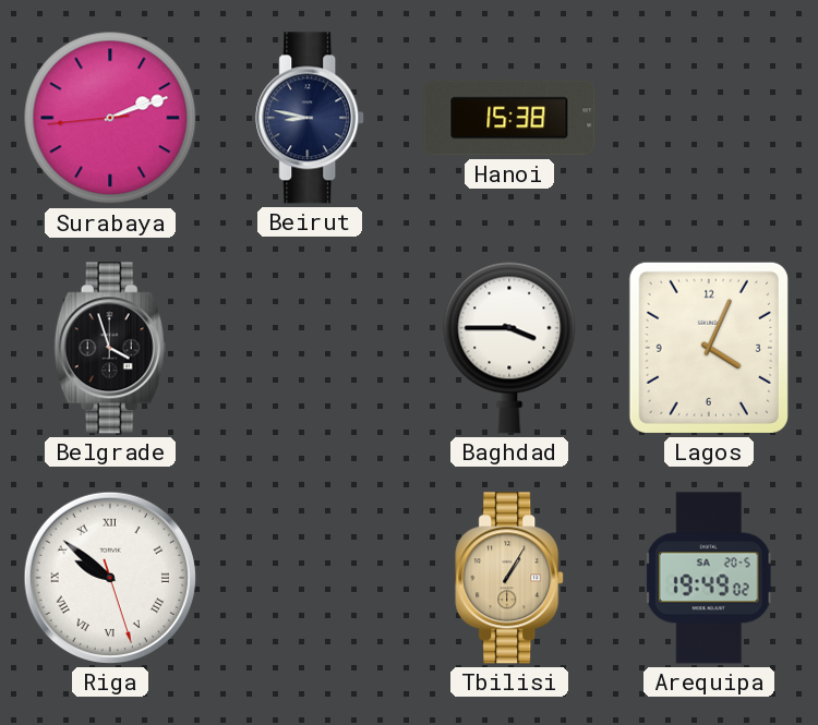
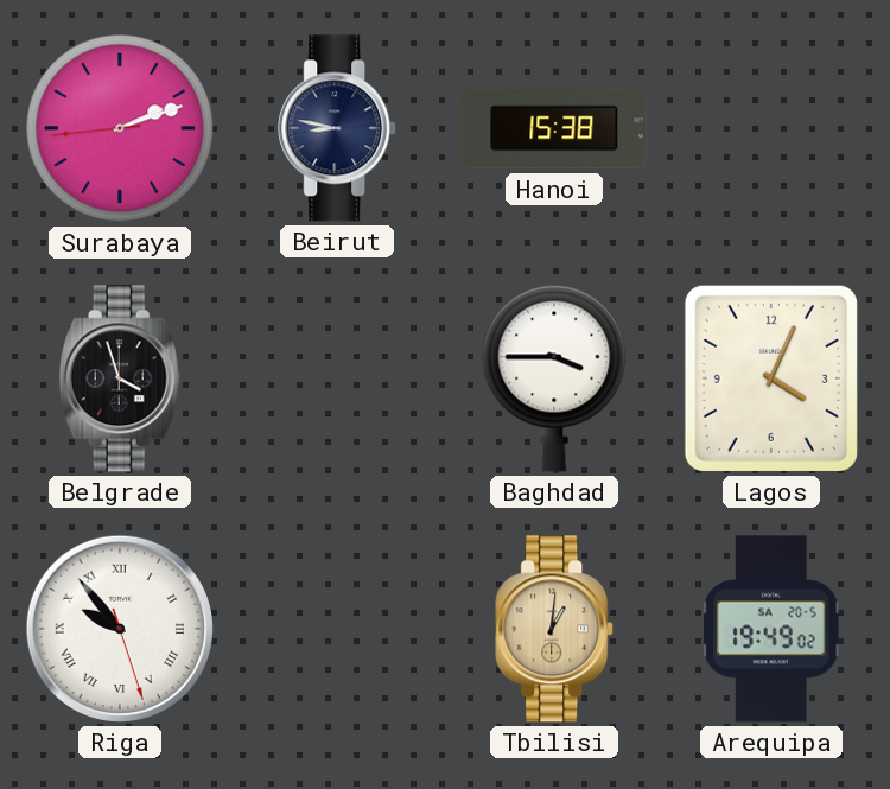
Riga: 9:51 -> 9:53 (120, 629)
Tbilisi: 1:05 -> 1:01 (555, 629)
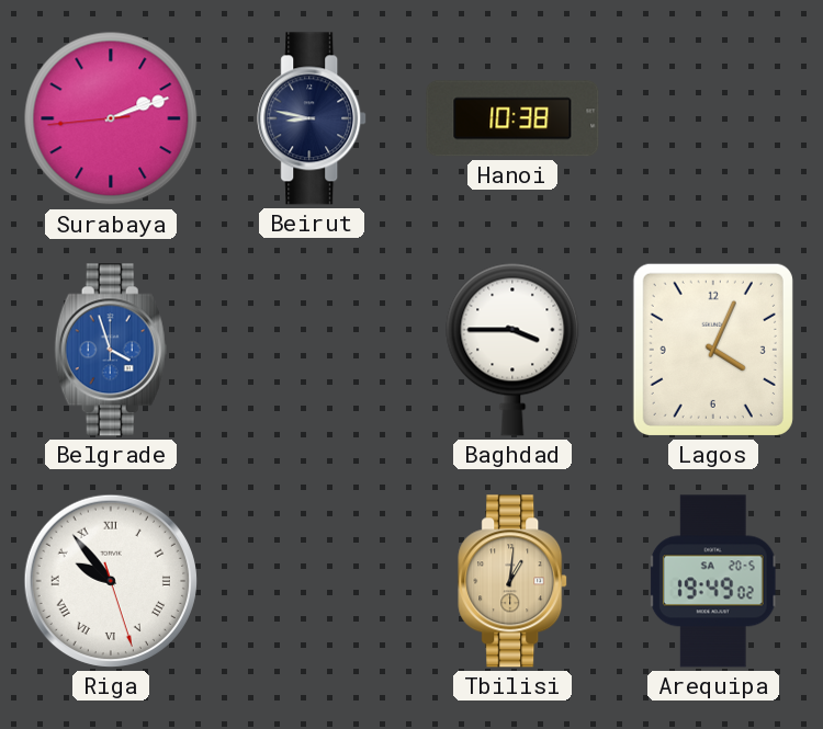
Hanoi: 15:38 -> 10:38 (512, 118)
Belgrade dial: black -> blue (111, 350)
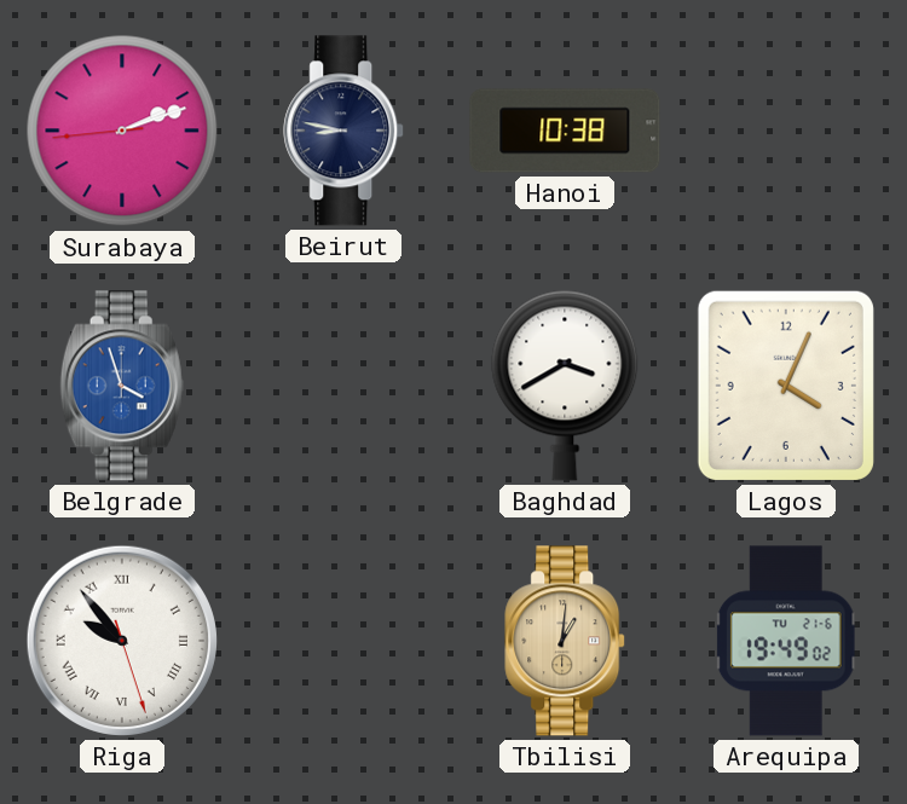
Baghdad: 3:45 -> 3:40 (565, 386)
Arequipa date: SA 20-5 -> TU 21-6 (786, 641)
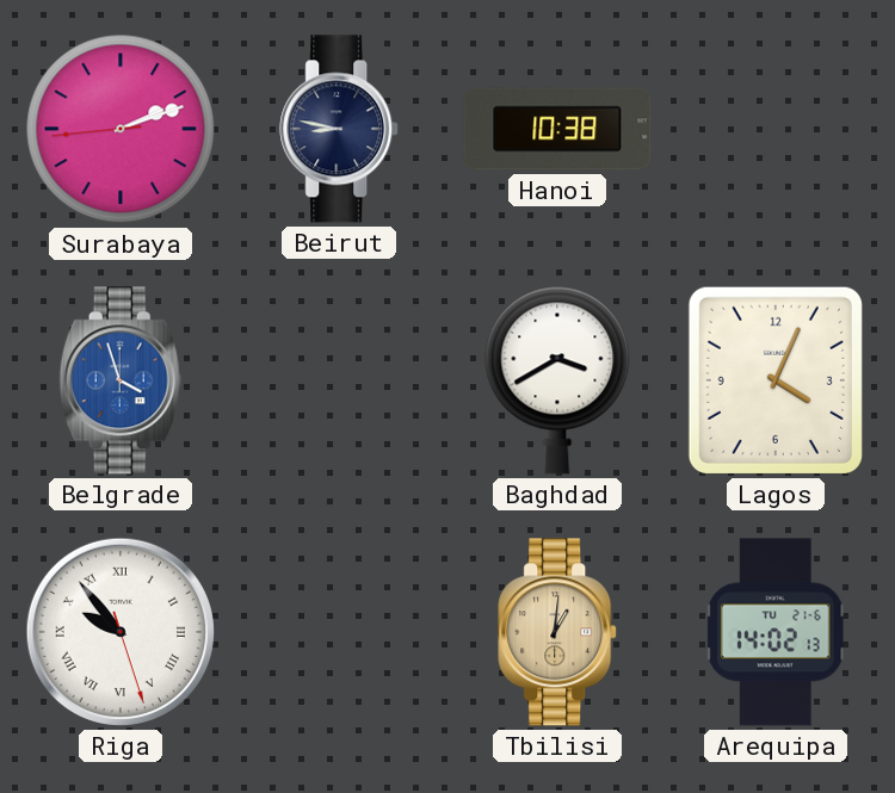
Arequipa: 19:49 -> 14:02 (776, 632)
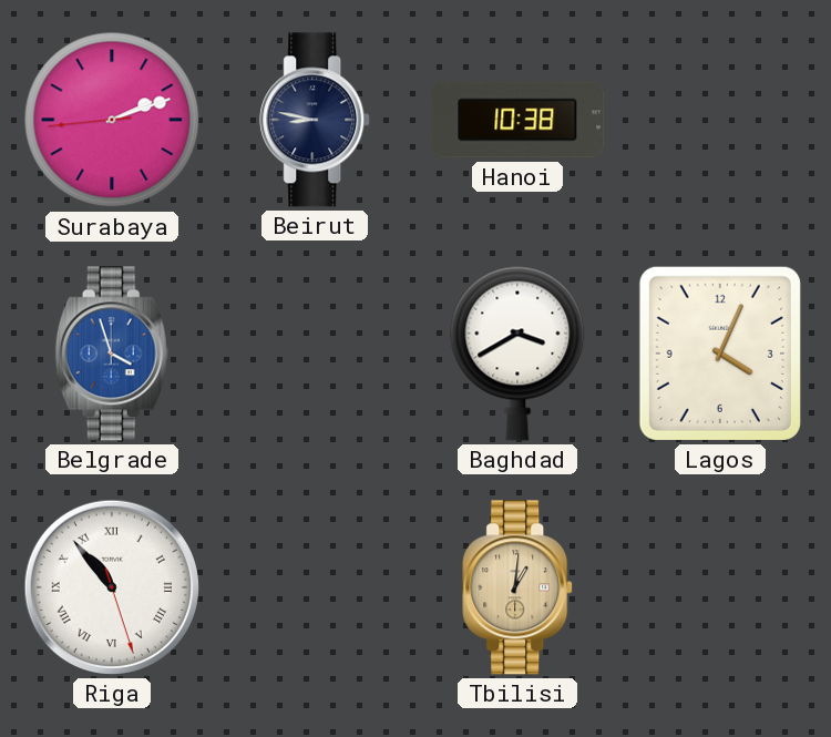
Riga: 9:53 -> 10:53 (112, 587)
Arequipa: 14:02 -> none (776, 632)
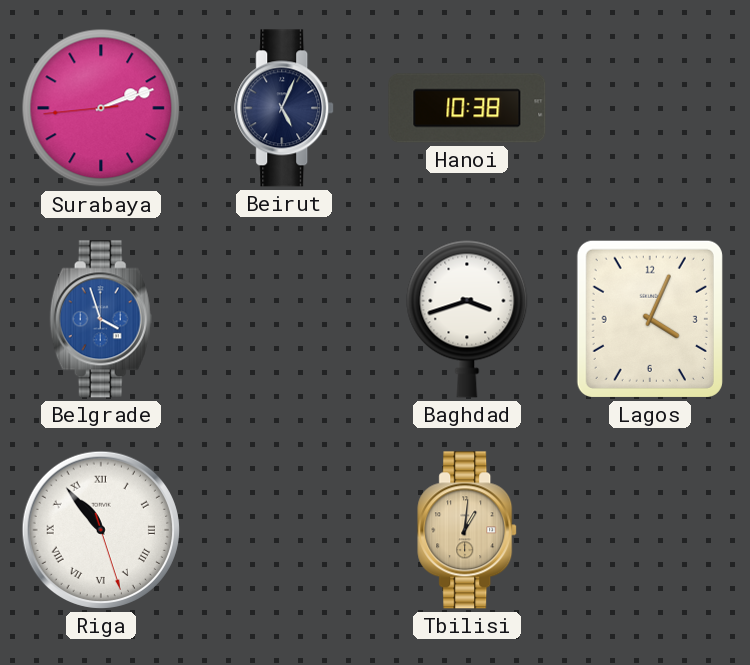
Beirut: 8:47 -> 5:04 (285, 108)
Baghdad: 3:40 -> 3:42 (467, 319)
